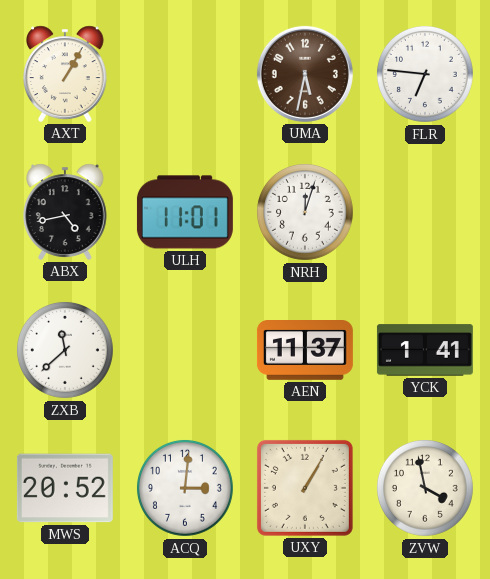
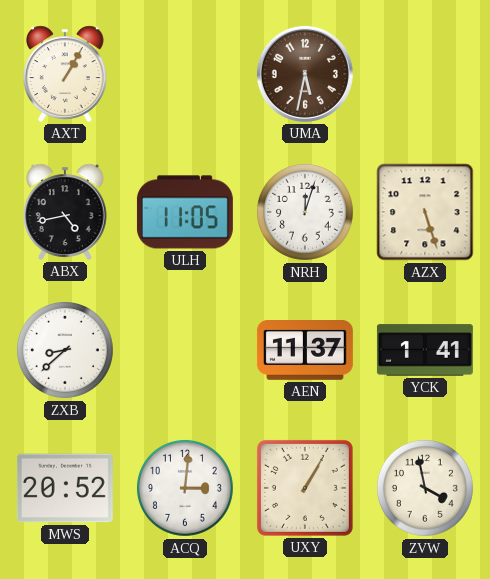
FLR: 6:46 -> none (425, 74)
ULH: 11:01 -> 11:05 (185, 212)
AZX: none -> 5:27 (425, 212)
ZXB: 11:38 -> 8:38 (65, 350)
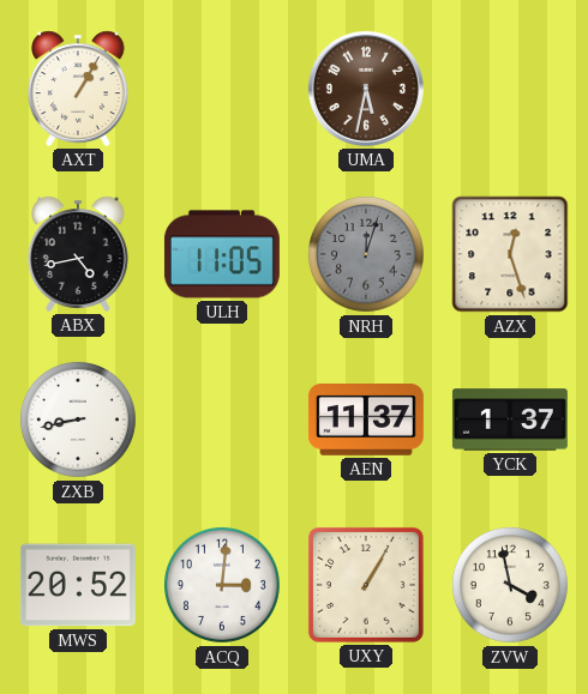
NRH dial: white -> grey (366, 254)
AZX: 5:27 -> 12:27 (510, 254)
ZXB: 8:38 -> 8:43 (78, 420)
YCK: 1:41 -> 1:37 (510, 420)
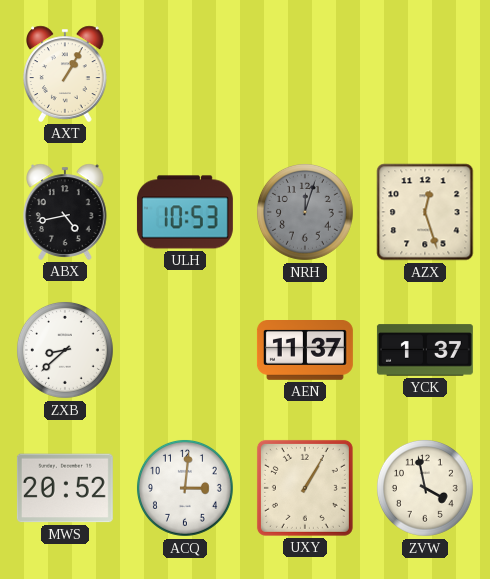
UMA: 5:32 -> none (366, 89)
ULH: 11:05 -> 10:53 (185, 212)
ZXB: 8:43 -> 8:38 (65, 350)
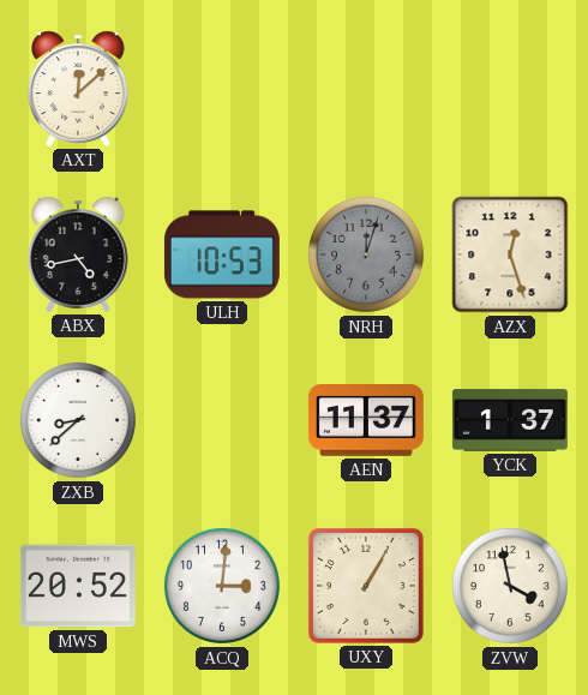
AXT: 1:05 -> 12:08 (78, 89)
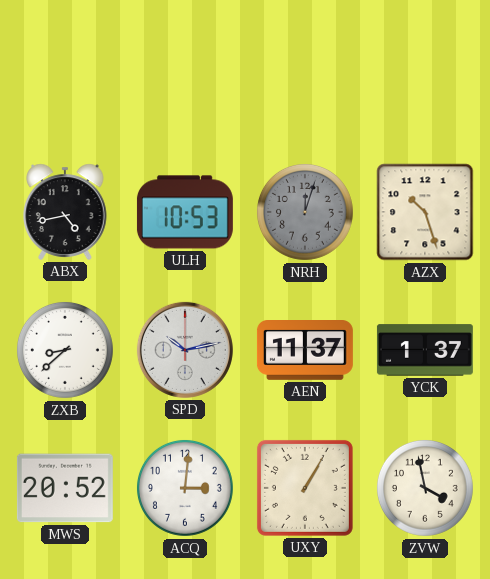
AXT: 12:08 -> none (78, 89)
AZX: 12:27 -> 10:27 (425, 212)
SPD: none -> 10:13 (185, 350)
